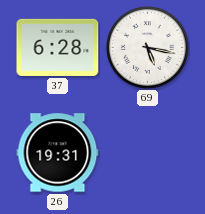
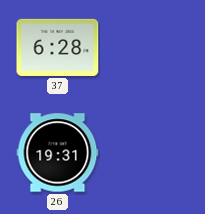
69: 5:17 -> none (147, 47)
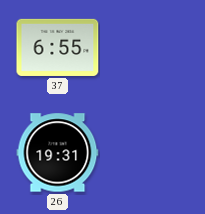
37: 6:28 -> 6:55 (58, 47)
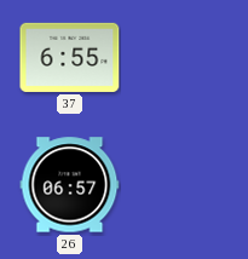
26: 19:31 -> 06:57 (70, 185)
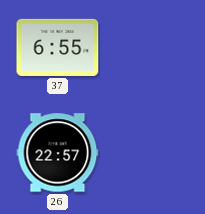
26: 06:57 -> 22:57 (58, 153)
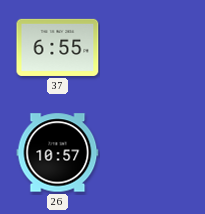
26: 22:57 -> 10:57 (58, 153)
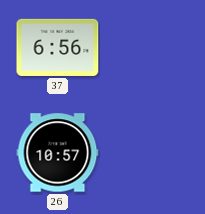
37: 6:55 -> 6:56 (58, 47)
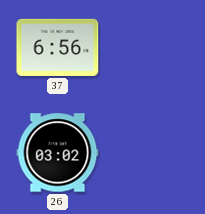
26: 10:57 -> 03:02 (58, 153)
